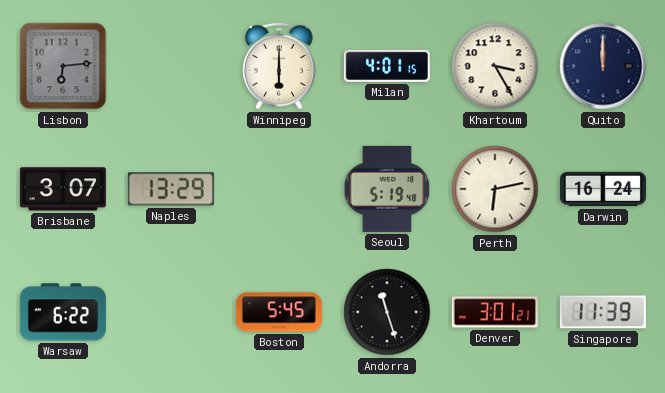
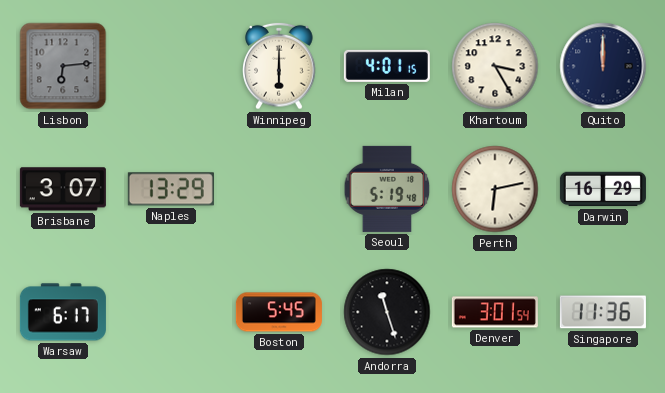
Darwin: 16:24 -> 16:29 (603, 189)
Warsaw: 6:22 -> 6:17 (63, 312)
Denver: 3:01:21 -> 3:01:54 (495, 312)
Singapore: 11:39 -> 11:36 (603, 312)
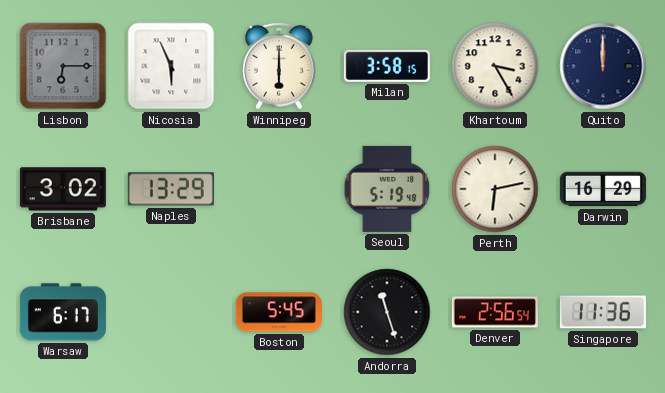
Lisbon: 6:14 -> 6:15 (63, 66)
Nicosia: none -> 5:56 (171, 66)
Milan: 4:01 -> 3:58 (387, 66)
Brisbane: 3:07 -> 3:02 (63, 189)
Denver: 3:01 -> 2:56 (495, 312)
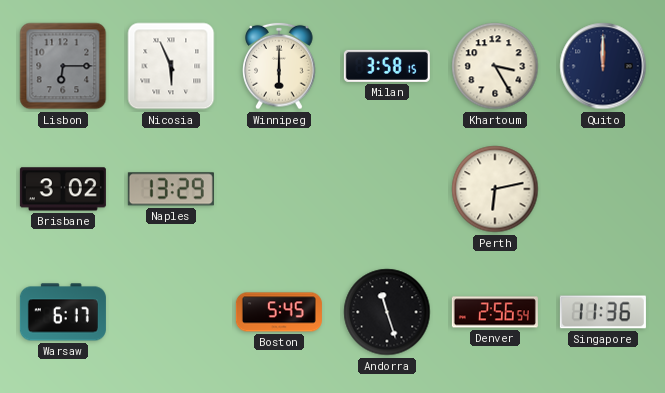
Seoul: 5:19 -> none (387, 189)
Darwin: 16:29 -> none (603, 189)
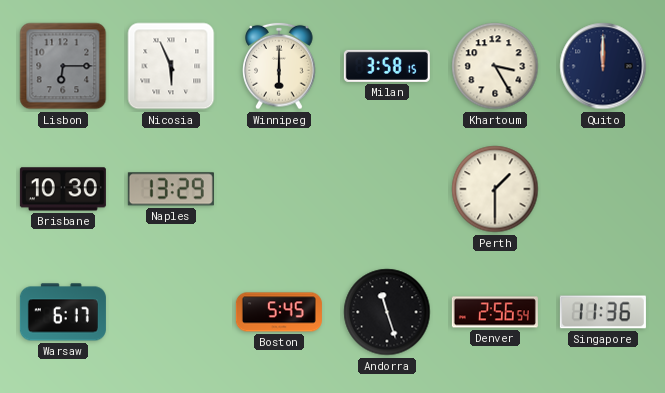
Brisbane: 3:02 -> 10:30 (63, 189)
Perth: 6:13 -> 1:30 (495, 189)
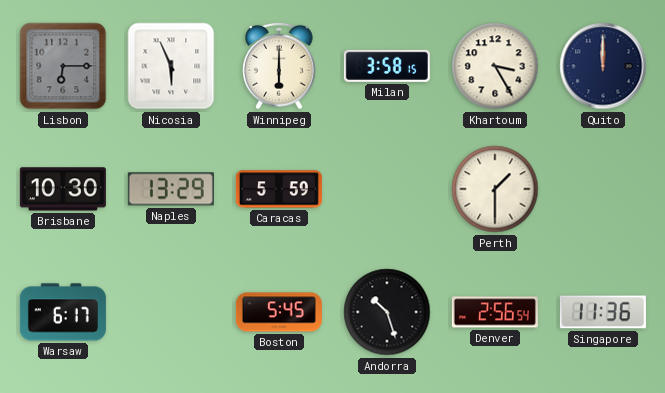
Caracas: none -> 5:59 (279, 189)
Andorra: 11:27 -> 10:27 (387, 312)
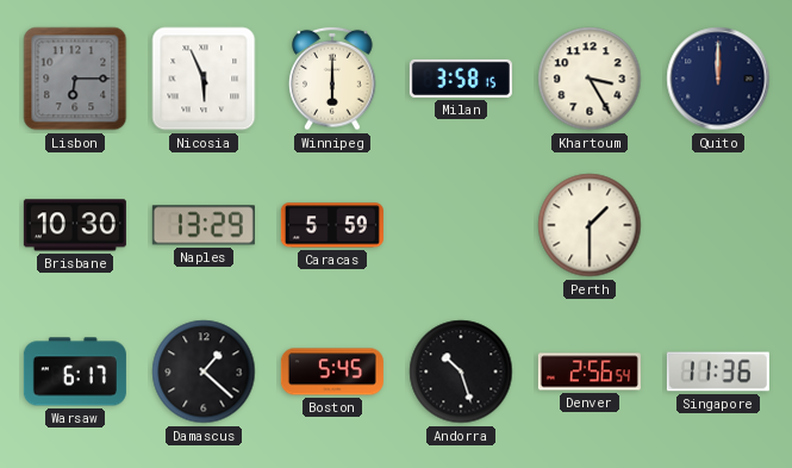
Damascus: none -> 1:22 (204, 372)
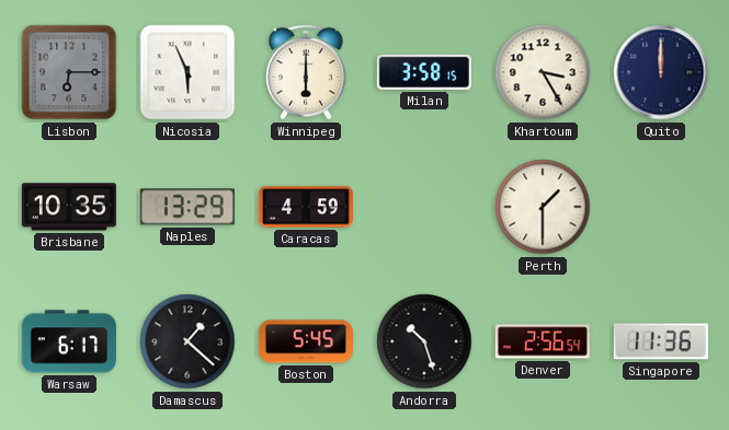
Brisbane: 10:30 -> 10:35 (69, 207)
Caracas: 5:59 -> 4:59 (306, 207)
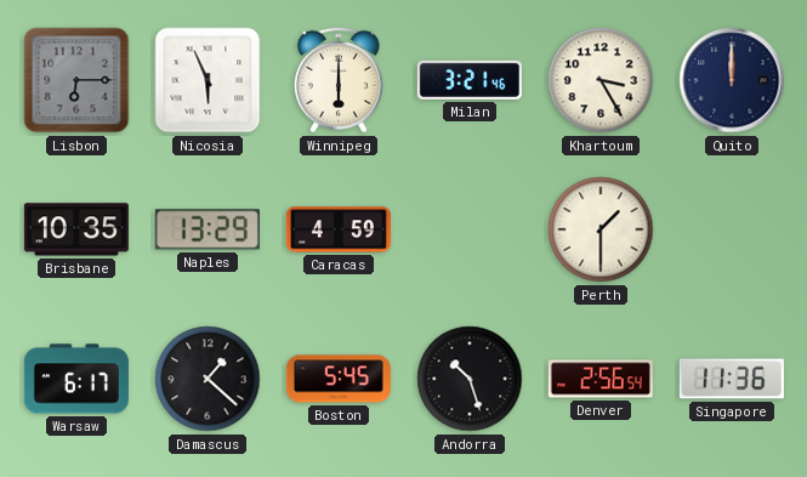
Milan: 3:58 -> 3:21 (470, 80)
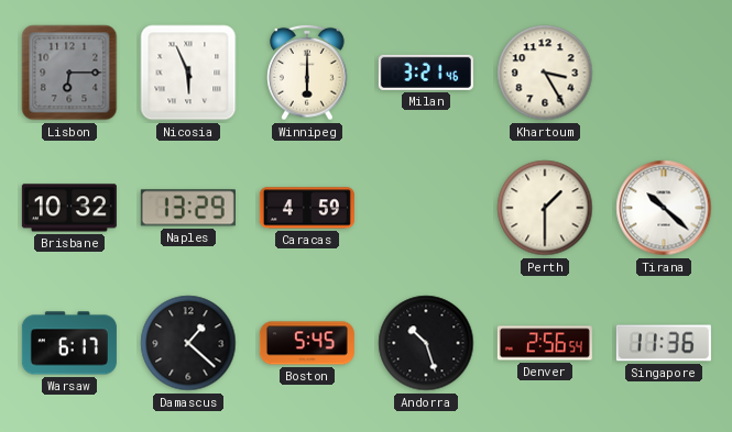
Quito: 12:00 -> none (732, 80)
Brisbane: 10:35 -> 10:32 (69, 208)
Tirana: none -> 10:22 (664, 208)
